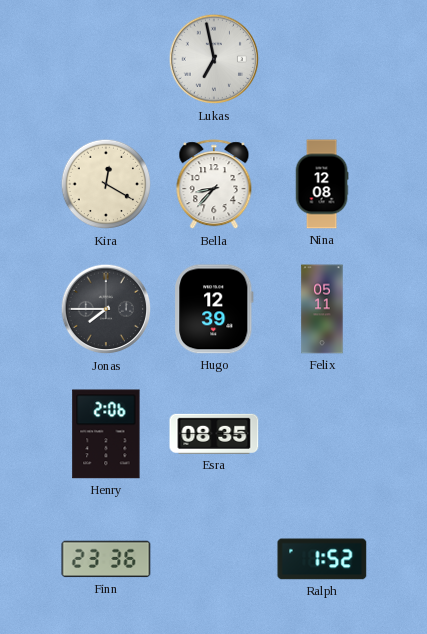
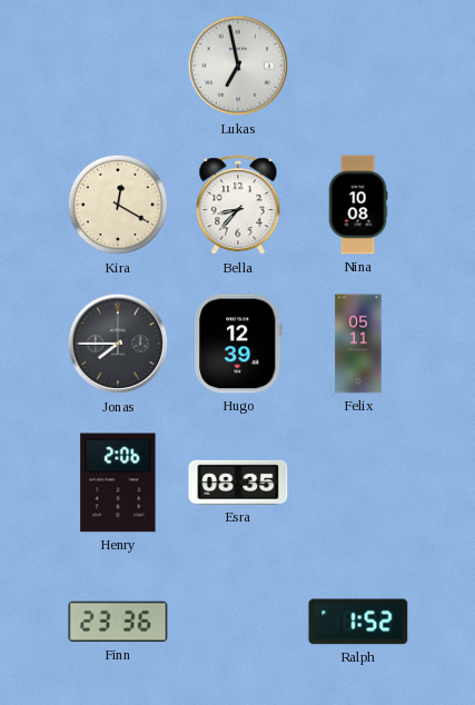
Nina: 12:08 -> 10:08 (358, 205)
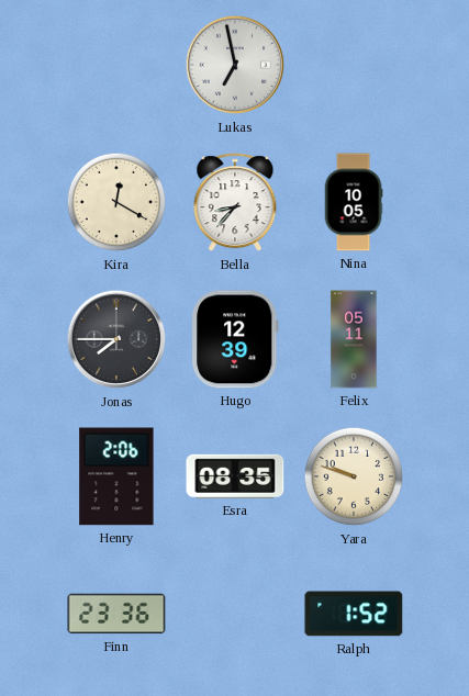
Nina: 10:08 -> 10:05 (354, 202)
Yara: none -> 9:48 (354, 476)
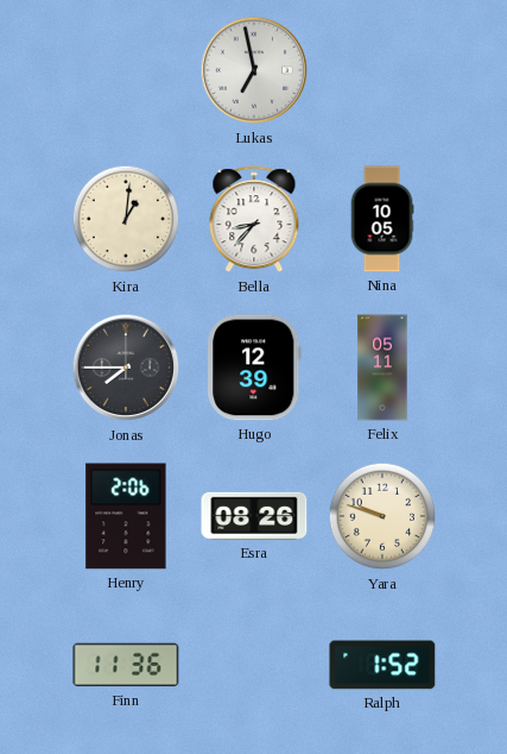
Kira: 12:20 -> 1:01 (126, 219)
Esra: 08:35 -> 08:26 (254, 516)
Finn: 23:36 -> 11:36 (126, 665)
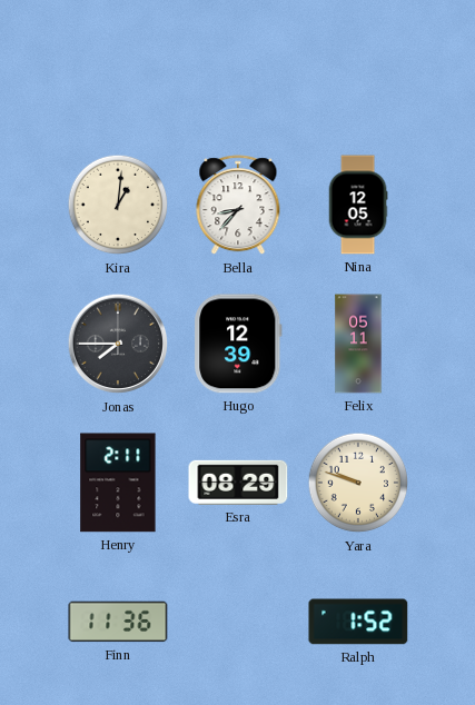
Lukas: 6:58 -> none (254, 70)
Nina: 10:05 -> 12:05 (358, 205)
Henry: 2:06 -> 2:11 (118, 483)
Esra: 08:26 -> 08:29 (238, 483)
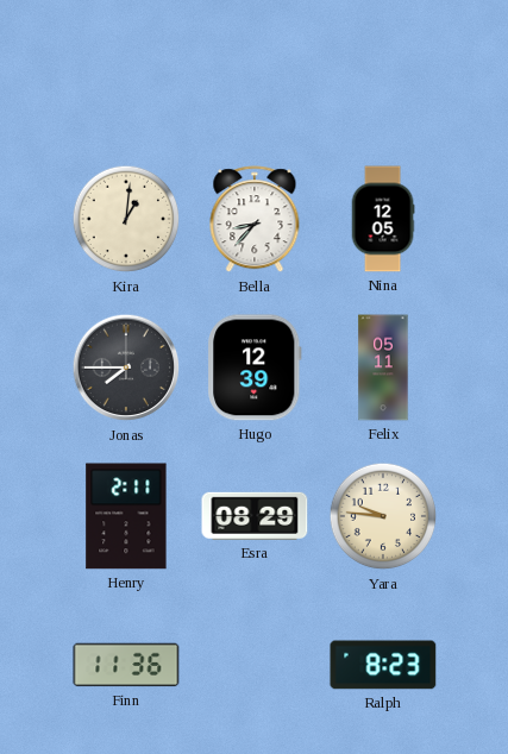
Yara: 9:48 -> 9:46 (383, 516)
Ralph: 1:52 -> 8:23 (383, 665)
